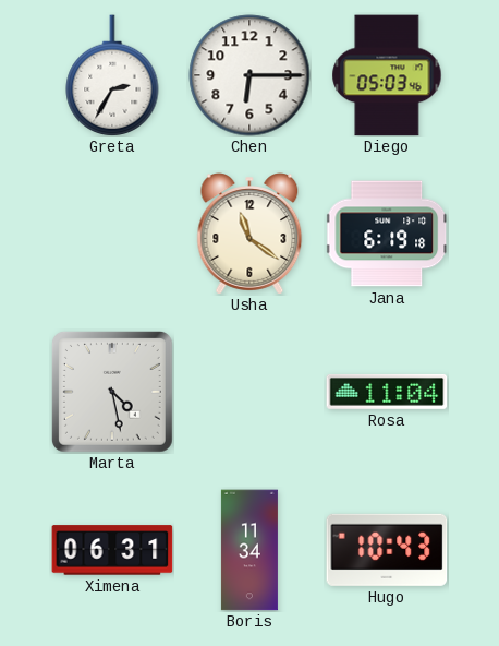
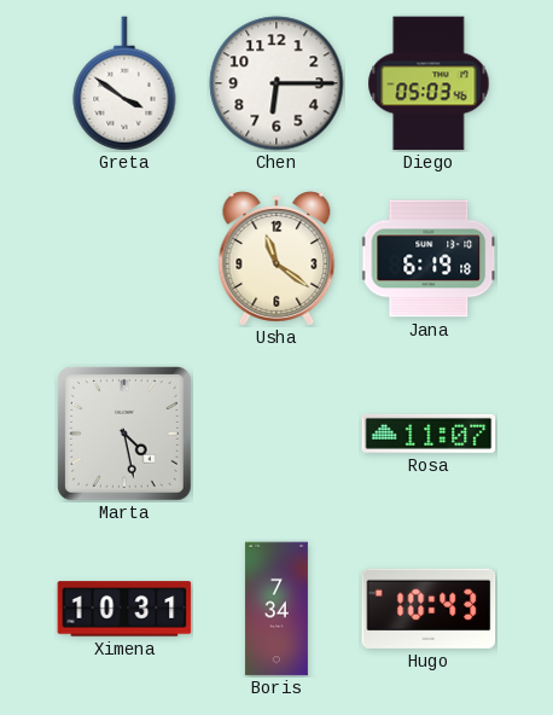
Greta: 2:35 -> 3:51 (124, 83)
Rosa: 11:04 -> 11:07 (429, 434)
Ximena: 06:31 -> 10:31 (124, 609)
Boris: 11:34 -> 7:34 (276, 609)
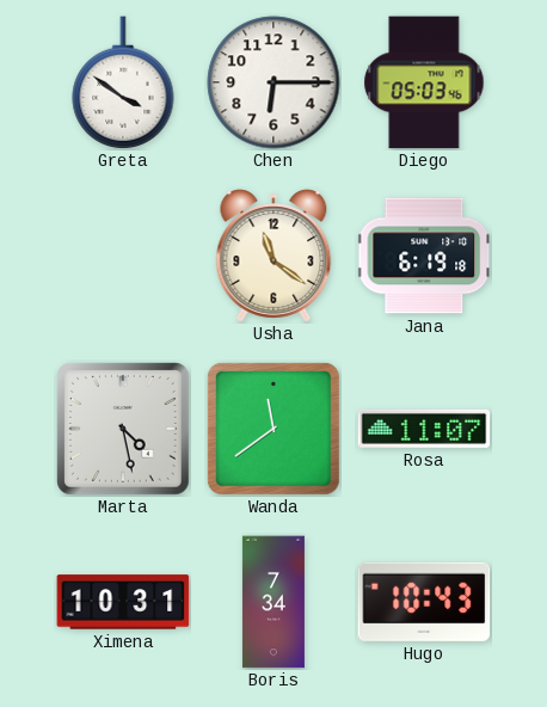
Wanda: none -> 11:39 (273, 429)
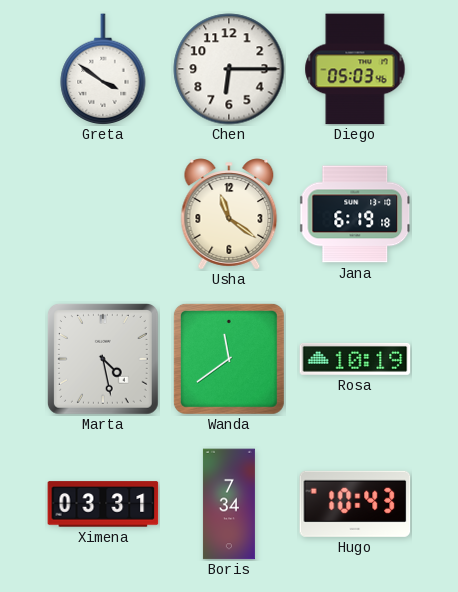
Rosa: 11:07 -> 10:19 (355, 359)
Ximena: 10:31 -> 03:31 (103, 504)
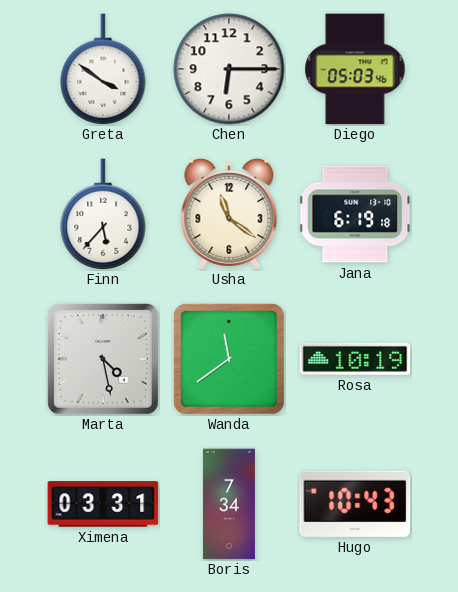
Finn: none -> 5:37 (103, 214)
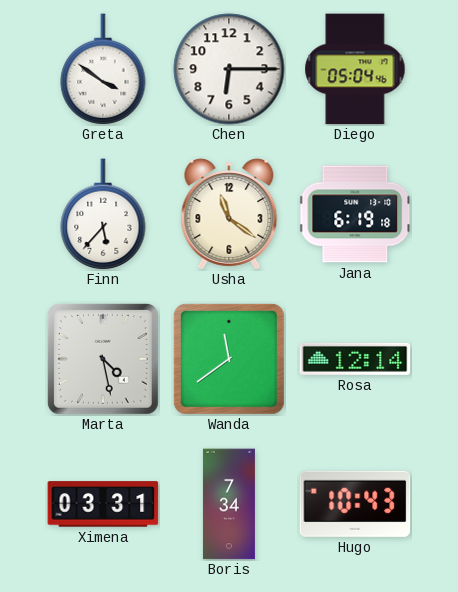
Diego: 05:03 -> 05:04 (355, 69)
Rosa: 10:19 -> 12:14 (355, 359)
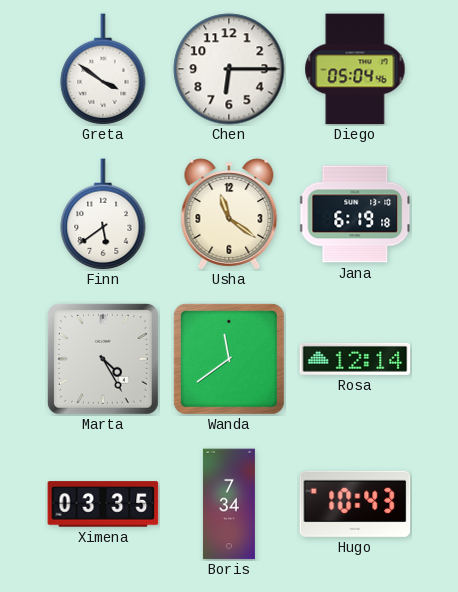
Finn: 5:37 -> 5:39 (103, 214)
Marta: 4:28 -> 4:25 (103, 359)
Ximena: 03:31 -> 03:35 (103, 504)
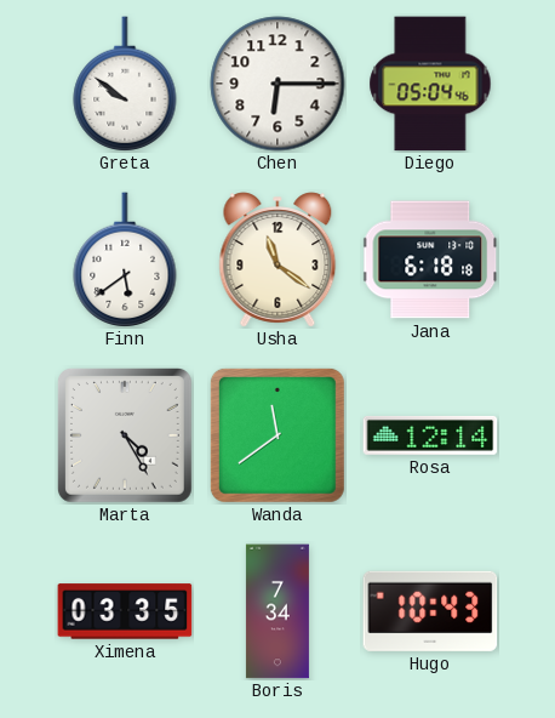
Greta: 3:51 -> 9:51 (125, 84)
Jana: 6:19 -> 6:18 (430, 260)
